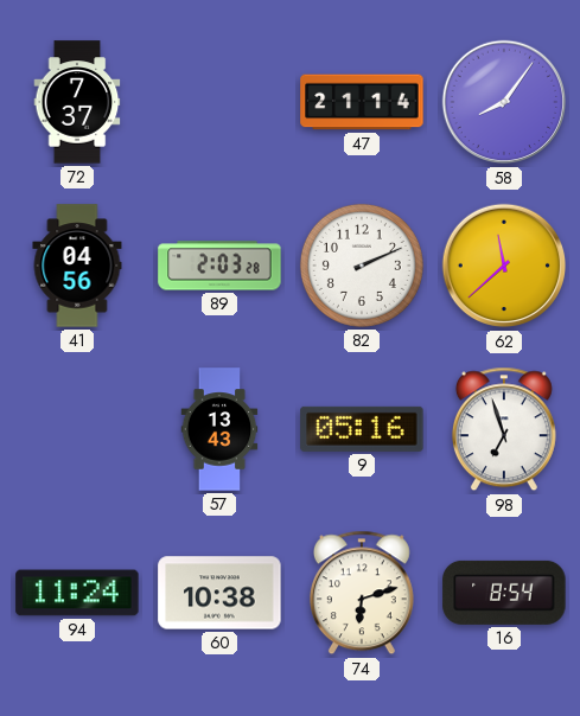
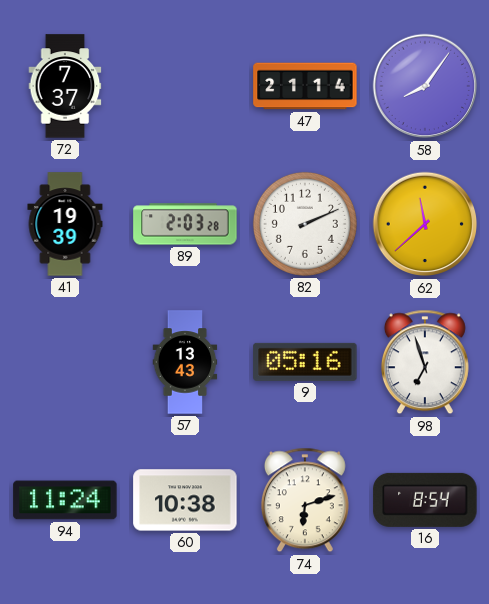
41: 04:56 -> 19:39 (65, 224)
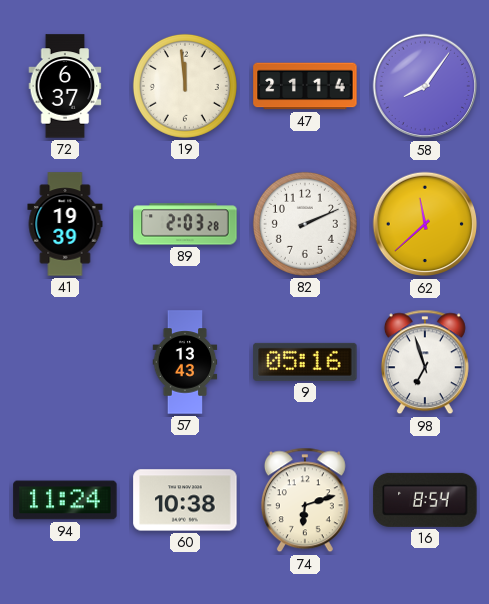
72: 7:37 -> 6:37 (65, 86)
19: none -> 11:59 (185, 86)
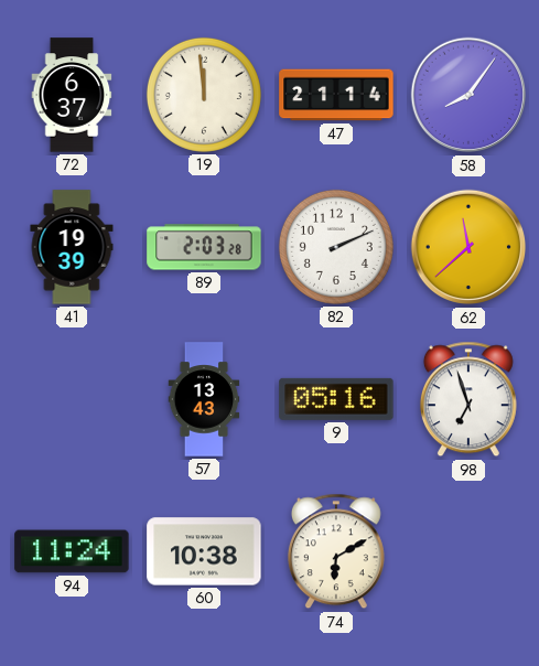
74: 6:12 -> 6:10 (336, 551)
16: 8:54 -> none (425, 500)
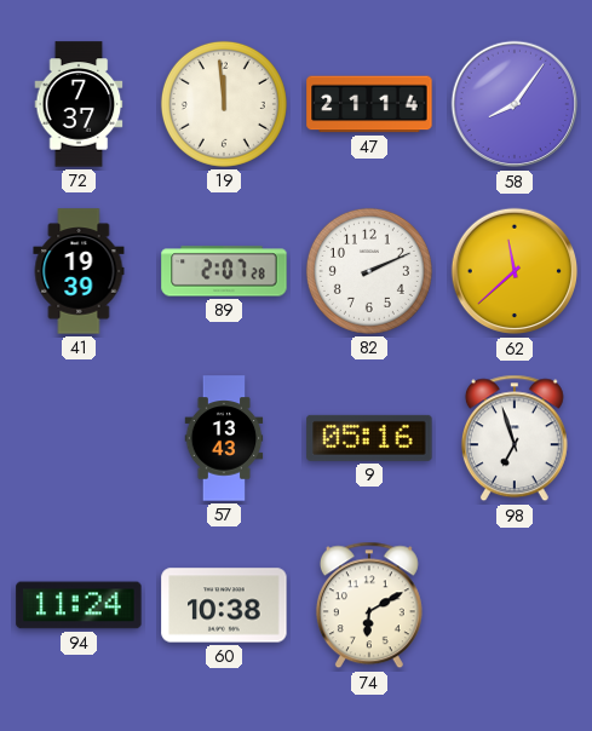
72: 6:37 -> 7:37 (79, 104)
89: 2:03 -> 2:07 (224, 271)
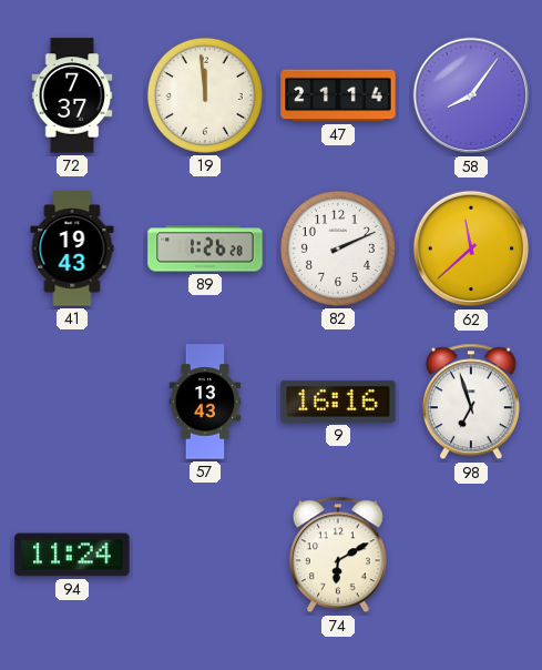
41: 19:39 -> 19:43 (72, 248)
89: 2:07 -> 1:26 (205, 248)
9: 05:16 -> 16:16 (338, 402)
60: 10:38 -> none (224, 605)
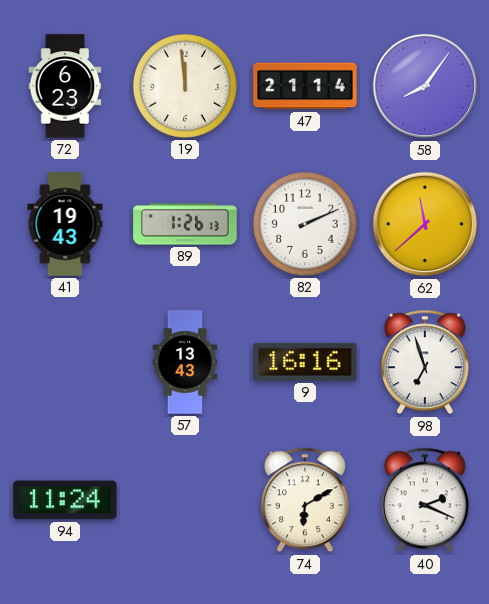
72: 7:37 -> 6:23 (65, 86)
89: 1:26:28 -> 1:26:13 (185, 224)
40: none -> 2:19 (425, 500)
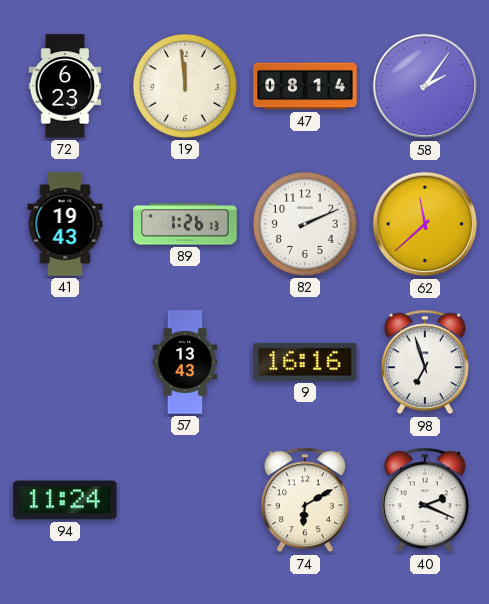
47: 21:14 -> 08:14 (305, 86)
58: 8:06 -> 2:06 (425, 86)
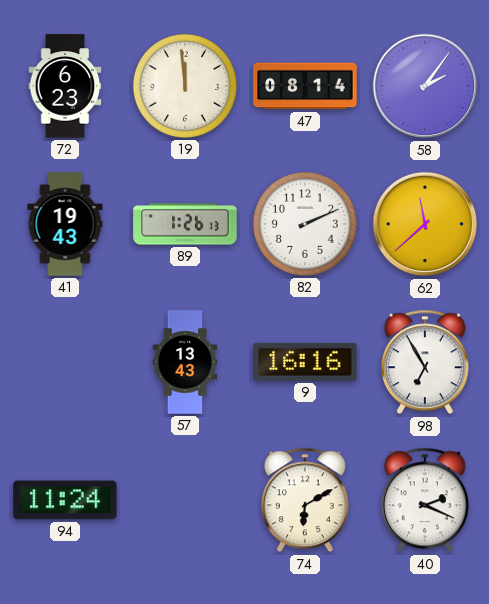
98: 6:57 -> 6:55 (425, 362)
